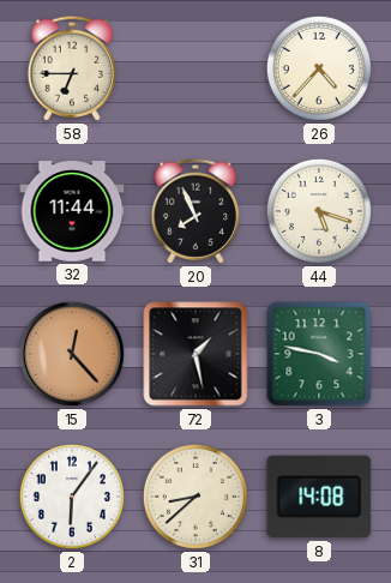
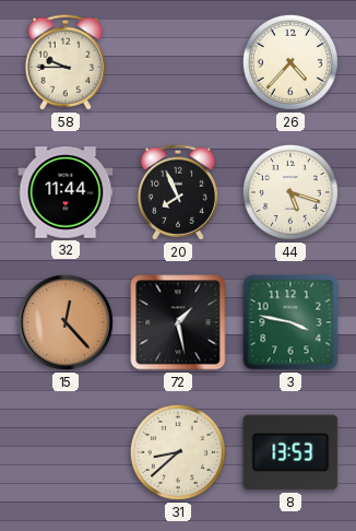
58: 6:45 -> 9:45 (64, 62)
2: 6:06 -> none (72, 497)
8: 14:08 -> 13:53 (290, 452)
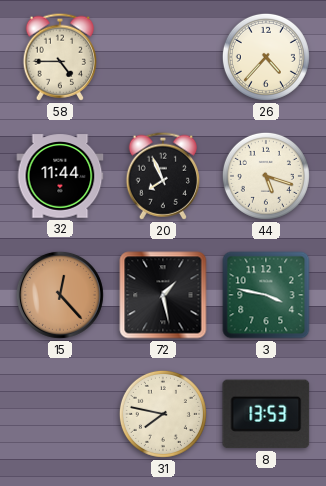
58: 9:45 -> 4:45 (59, 57)
31: 8:38 -> 7:47 (163, 414)
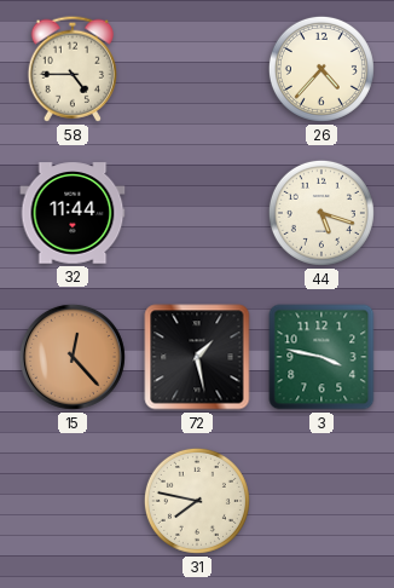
20: 7:56 -> none (162, 176)
8: 13:53 -> none (266, 414)
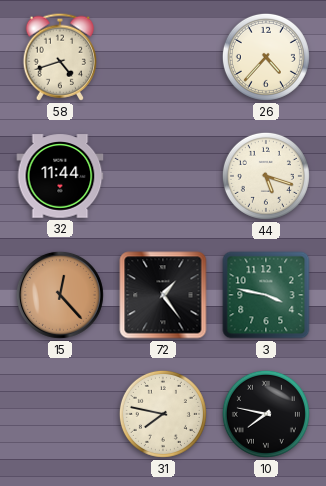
58: 4:45 -> 4:42 (59, 57)
72: 1:28 -> 1:24 (163, 295)
10: none -> 7:47 (266, 414)
